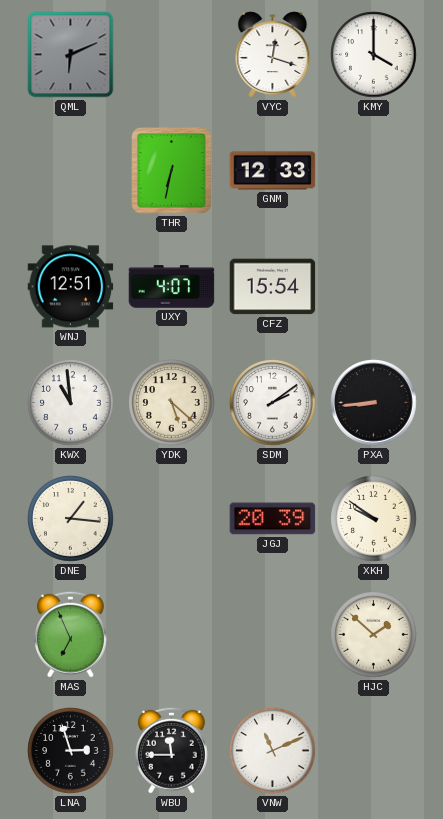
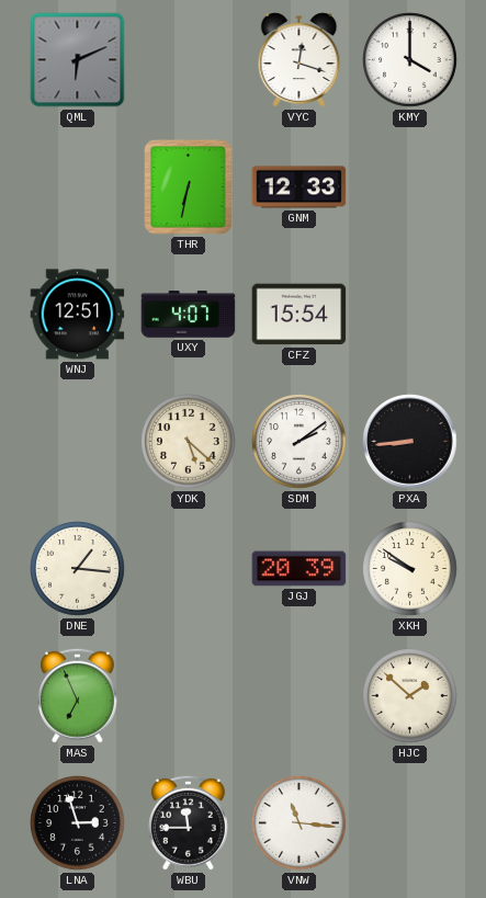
KWX: 10:59 -> none (71, 403)
VNW: 11:11 -> 11:16 (299, 823)
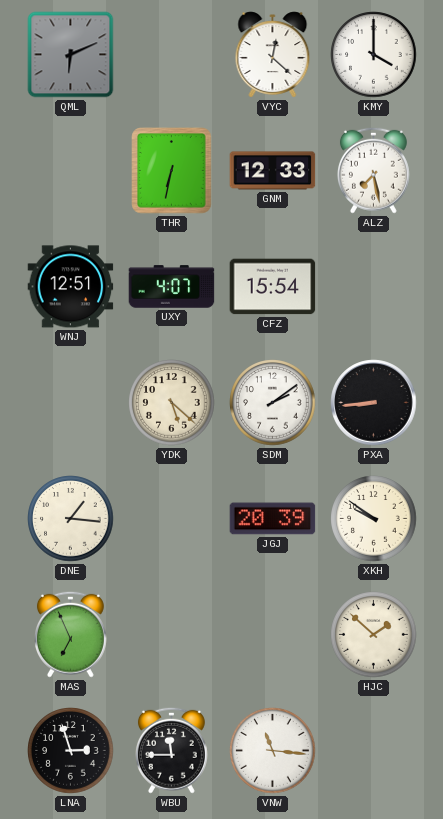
VYC: 12:18 -> 12:22 (273, 55)
ALZ: none -> 7:28 (373, 170)
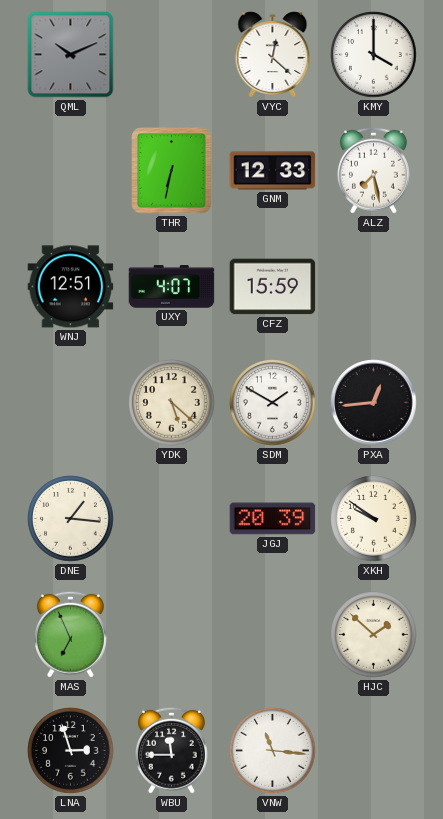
QML: 6:11 -> 10:11 (71, 55)
CFZ: 15:54 -> 15:59 (273, 287)
SDM: 2:09 -> 1:50 (273, 403)
PXA: 8:44 -> 12:44 (374, 403)
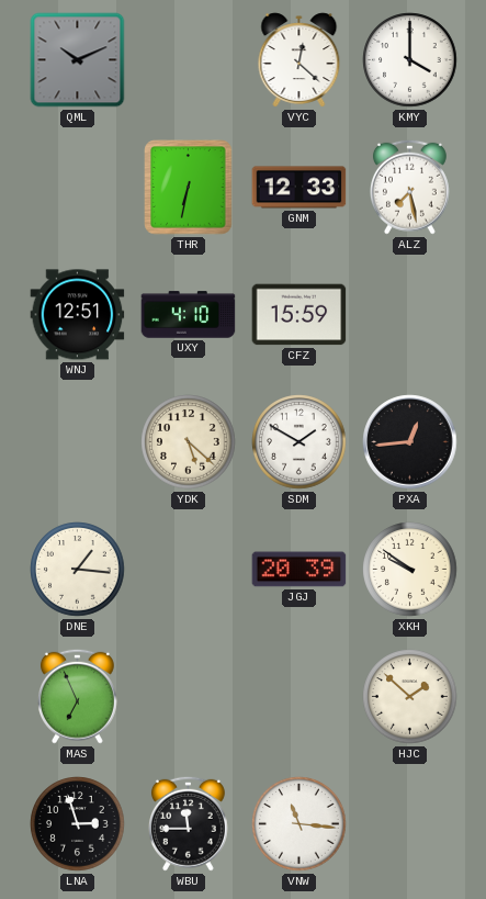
UXY: 4:07 -> 4:10 (189, 315)
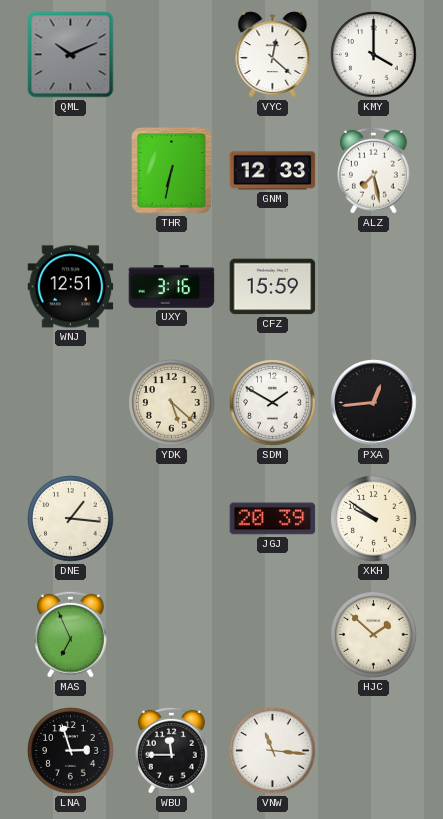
UXY: 4:10 -> 3:16 (172, 287)
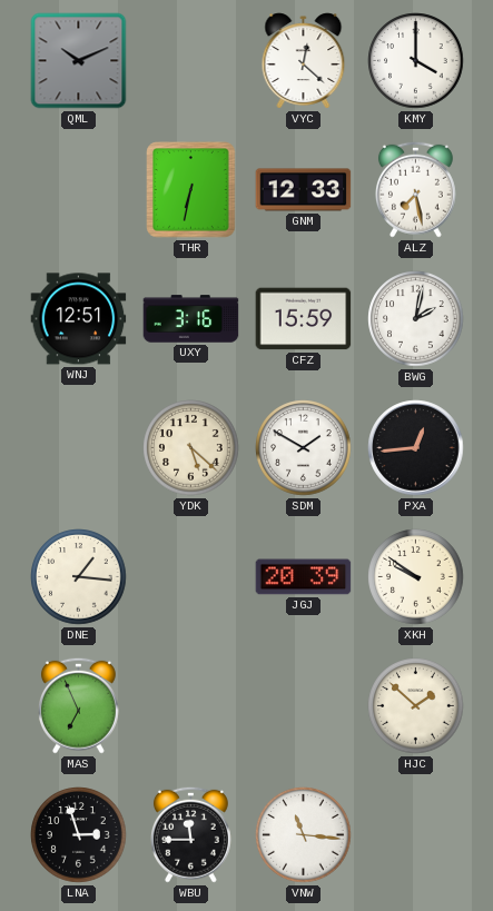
BWG: none -> 2:02 (416, 319)
